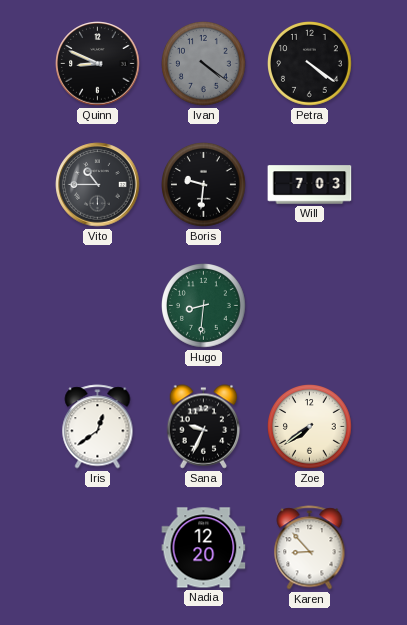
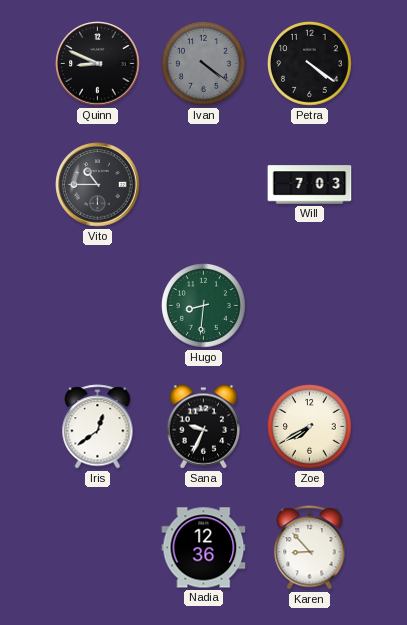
Boris: 9:31 -> none (204, 185)
Zoe: 7:39 -> 7:40 (310, 427)
Nadia: 12:20 -> 12:36 (204, 548)
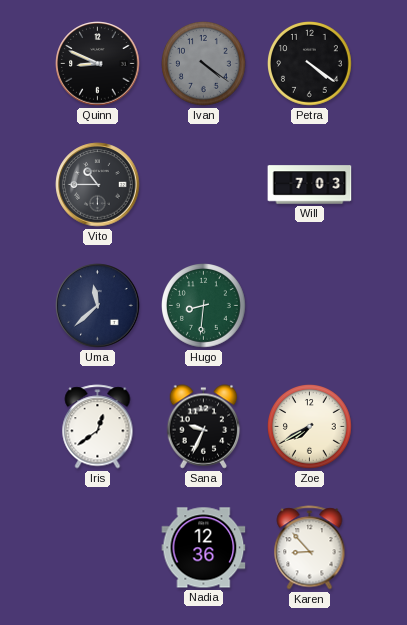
Uma: none -> 11:38 (98, 306)
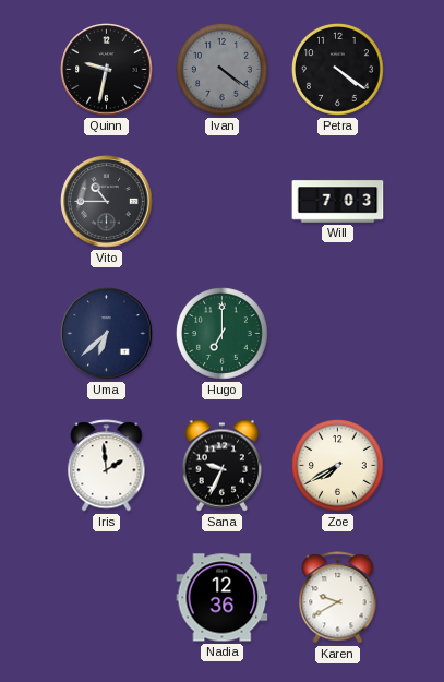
Quinn: 8:49 -> 9:32 (107, 70)
Uma: 11:38 -> 6:38 (107, 334)
Hugo: 8:31 -> 7:00 (223, 334)
Iris: 12:39 -> 1:59 (107, 466)
Karen: 8:53 -> 9:40 (338, 598)
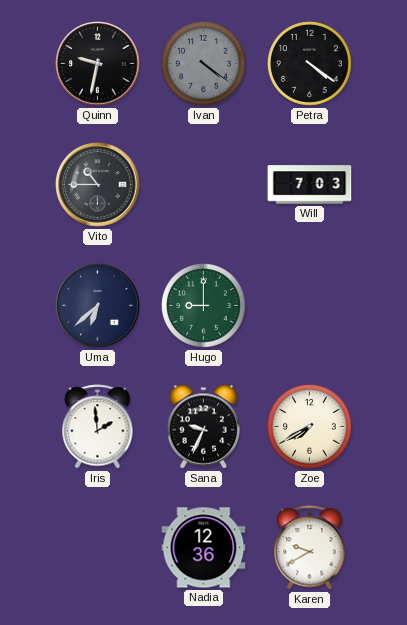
Hugo: 7:00 -> 9:00 (204, 306)
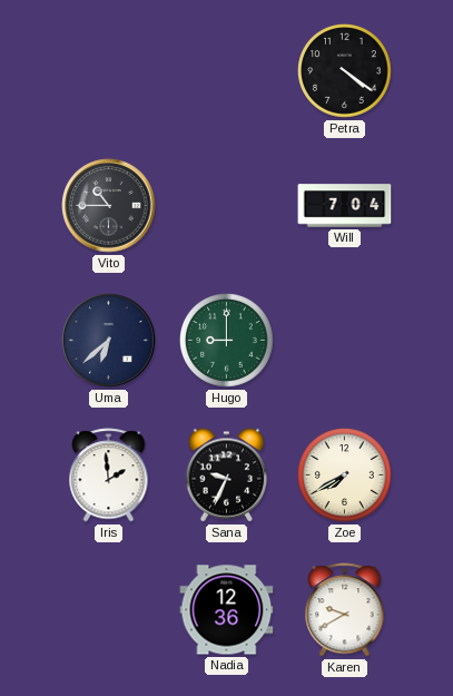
Quinn: 9:32 -> none (98, 64)
Ivan: 4:21 -> none (204, 64)
Will: 7:03 -> 7:04 (345, 206)
